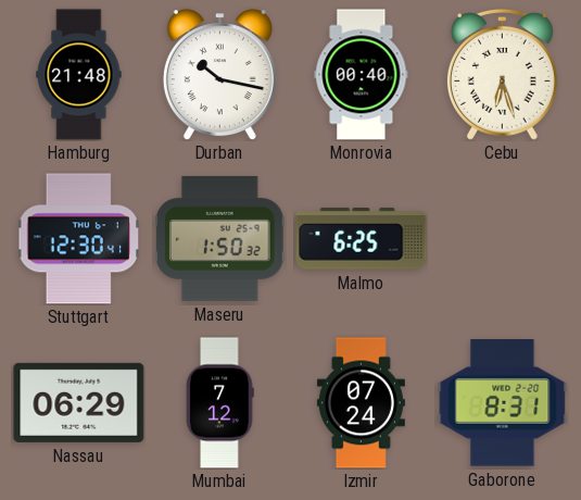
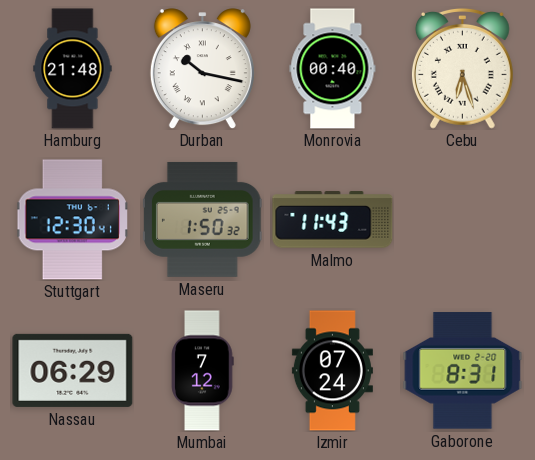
Malmo: 6:25 -> 11:43 (333, 220)
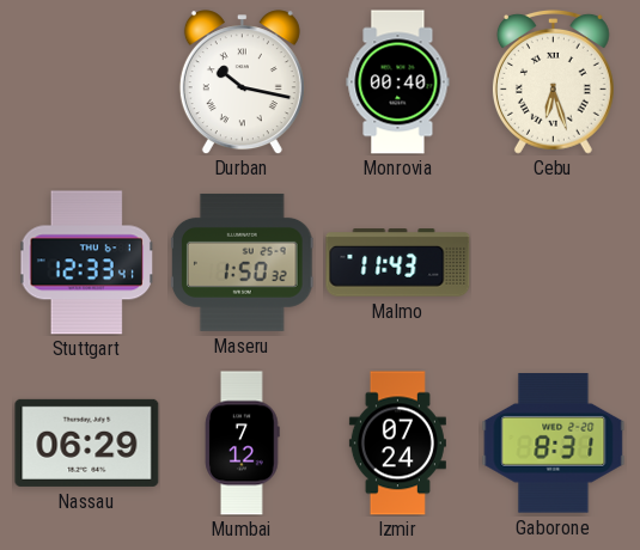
Hamburg: 21:48 -> none (73, 69)
Stuttgart: 12:30 -> 12:33 (86, 263)
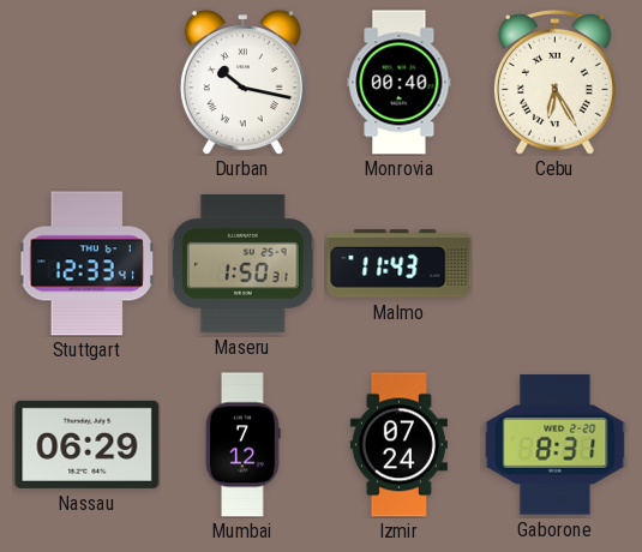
Cebu: 6:27 -> 6:25 (554, 82)
Maseru: 1:50:32 -> 1:50:31 (244, 263)
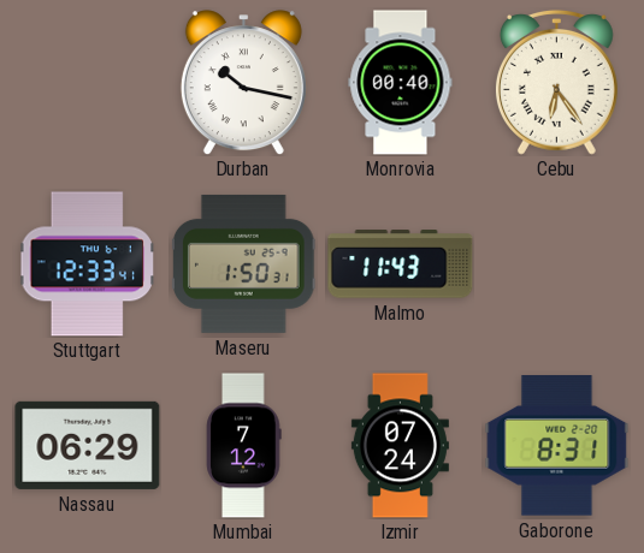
Cebu: 6:25 -> 6:24 (556, 82)
